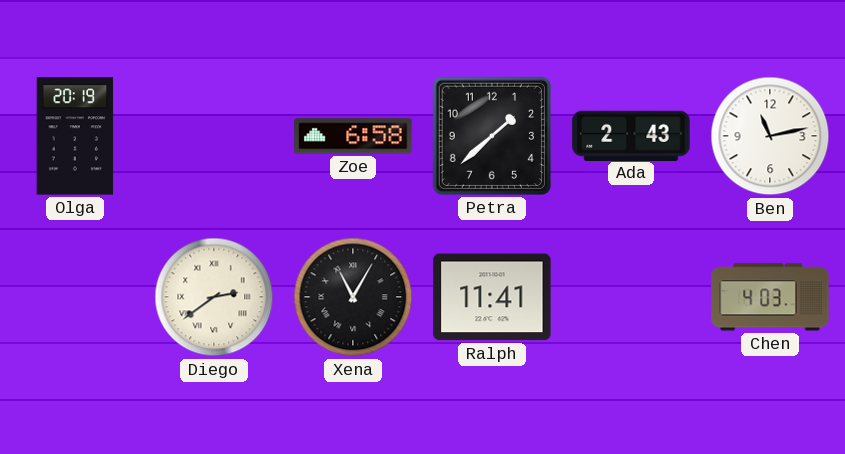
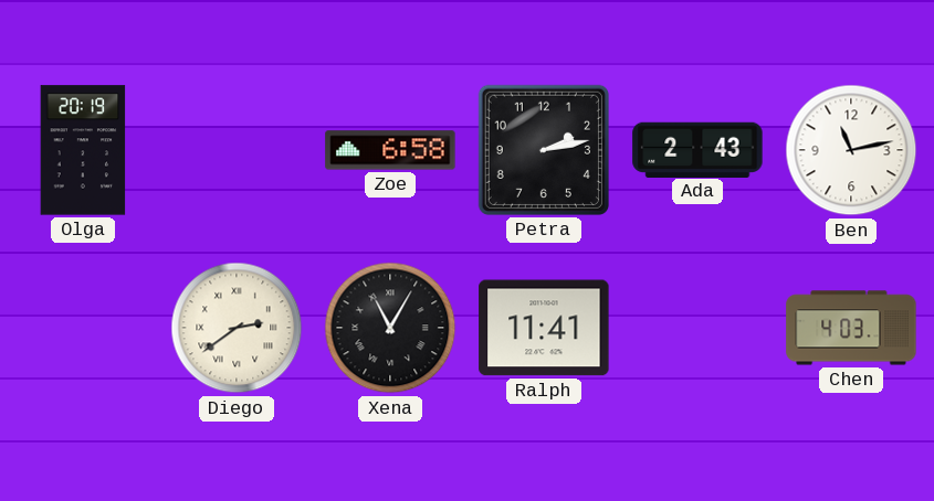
Petra: 1:38 -> 2:13 (544, 150)
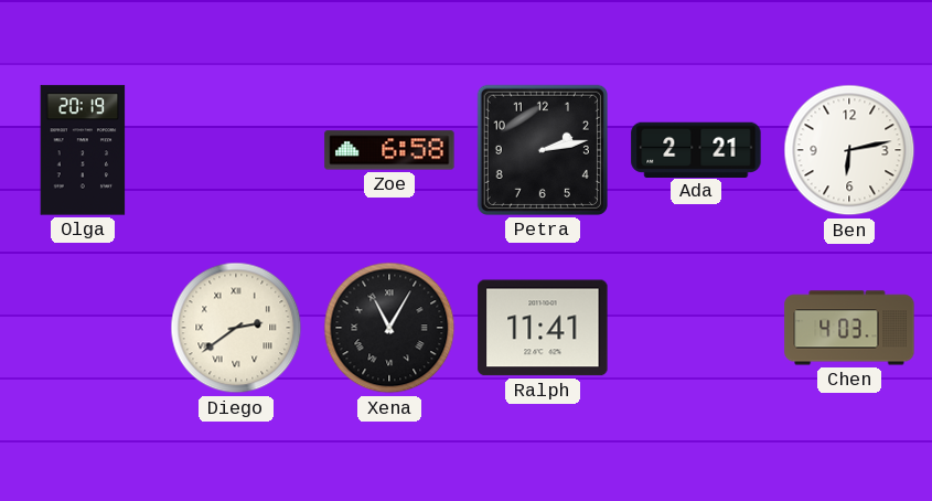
Ada: 2:43 -> 2:21 (696, 149)
Ben: 11:13 -> 6:13 (849, 150)
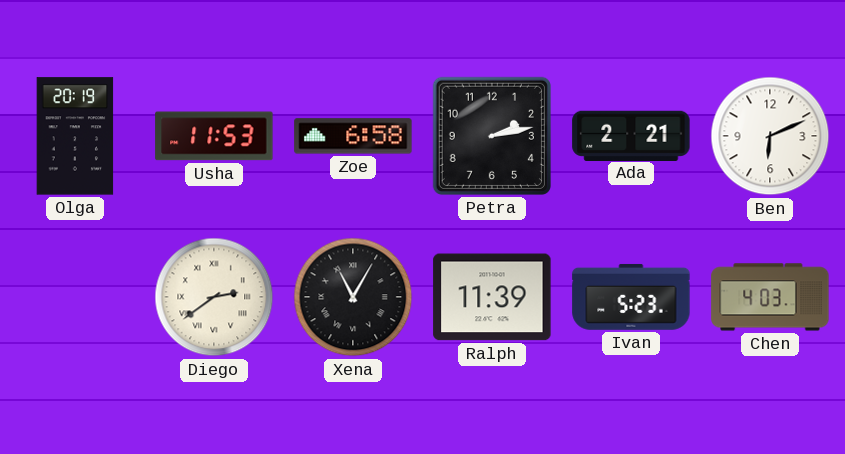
Usha: none -> 11:53 (214, 136)
Ben: 6:13 -> 6:11 (770, 136)
Ralph: 11:41 -> 11:39 (492, 297)
Ivan: none -> 5:23 (631, 297)
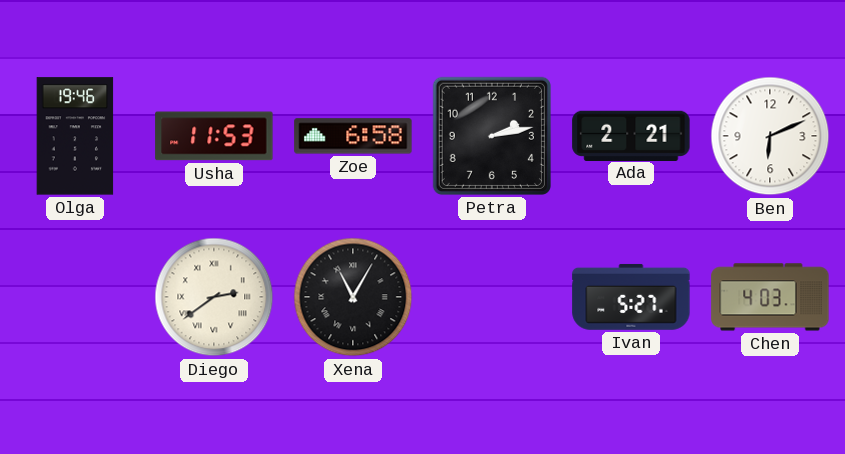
Olga: 20:19 -> 19:46 (75, 136)
Ralph: 11:39 -> none (492, 297)
Ivan: 5:23 -> 5:27 (631, 297)
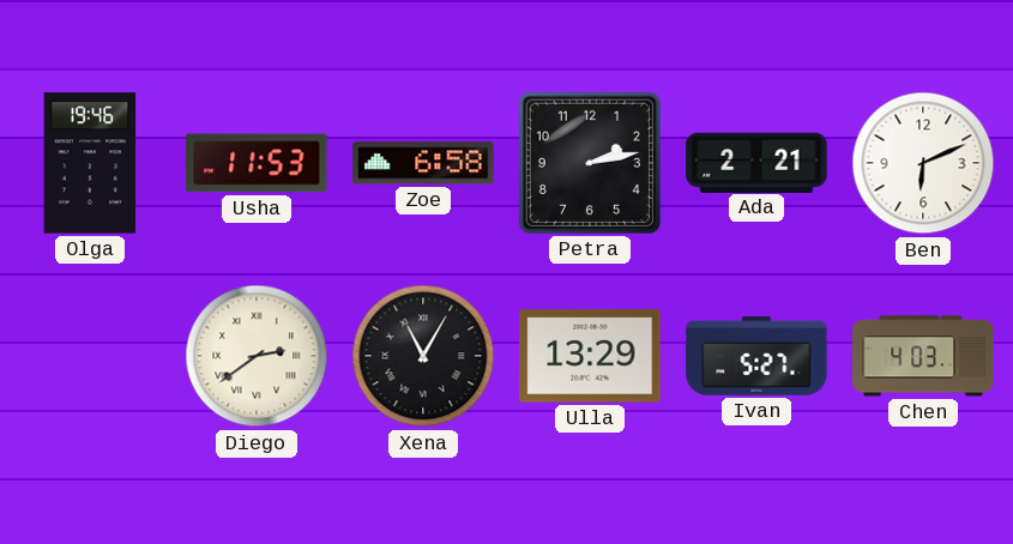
Ulla: none -> 13:29 (590, 356)
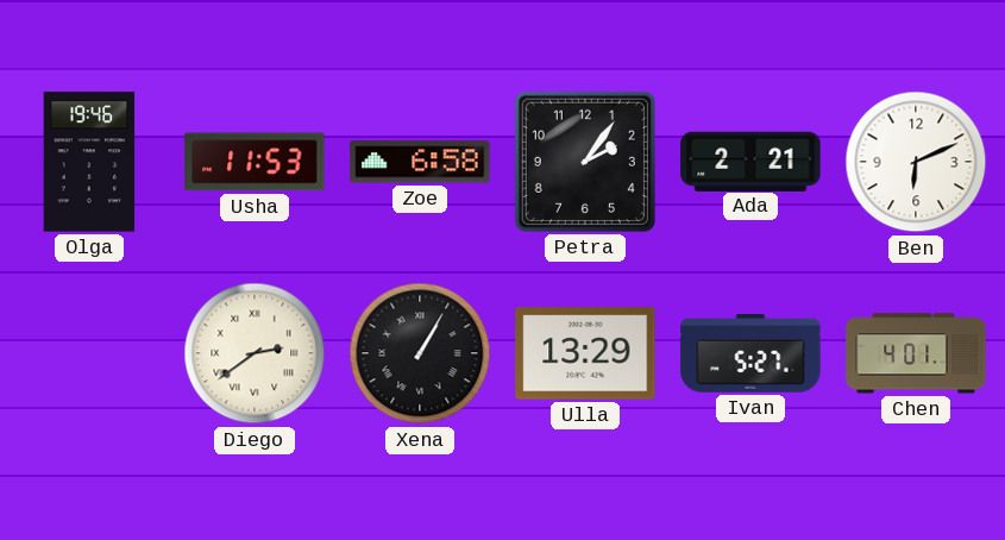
Petra: 2:13 -> 2:06 (585, 162)
Xena: 11:05 -> 1:05 (420, 353)
Chen: 4:03 -> 4:01 (916, 353)
